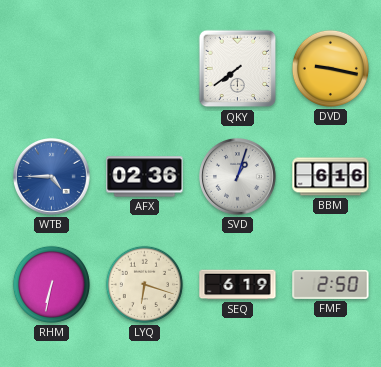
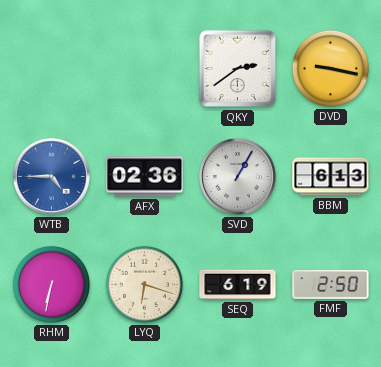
QKY: 7:39 -> 2:39 (238, 69)
SVD: 1:03 -> 1:05 (238, 177)
BBM: 6:16 -> 6:13 (331, 177)
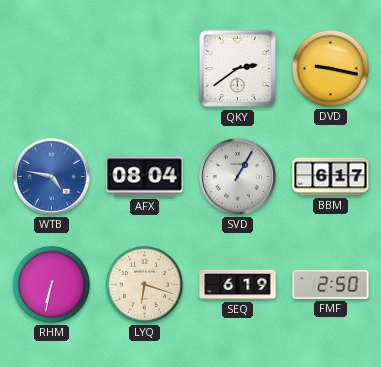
WTB: 4:45 -> 4:47 (52, 177)
AFX: 02:36 -> 08:04 (145, 177)
BBM: 6:13 -> 6:17 (331, 177)
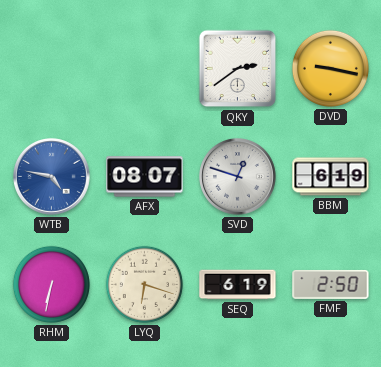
AFX: 08:04 -> 08:07 (145, 177)
SVD: 1:05 -> 12:48 (238, 177)
BBM: 6:17 -> 6:19 (331, 177)
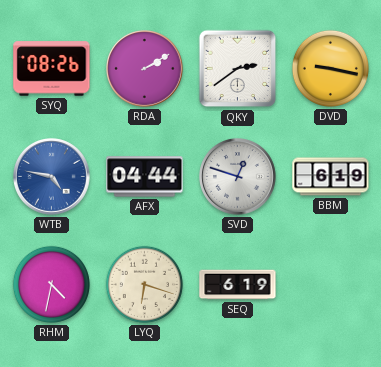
SYQ: none -> 08:26 (52, 69)
RDA: none -> 2:10 (145, 69)
AFX: 08:07 -> 04:44 (145, 177)
RHM: 6:32 -> 4:32 (51, 284)
FMF: 2:50 -> none (331, 284)
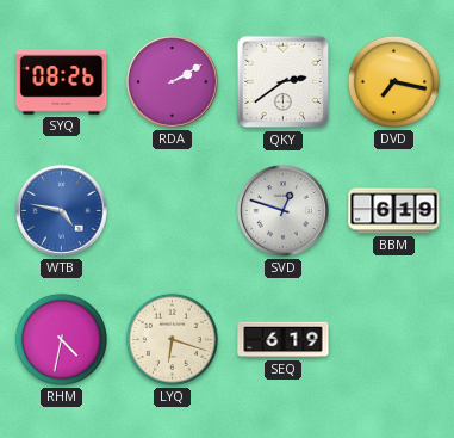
DVD: 9:17 -> 7:17 (393, 81)
AFX: 04:44 -> none (145, 177)
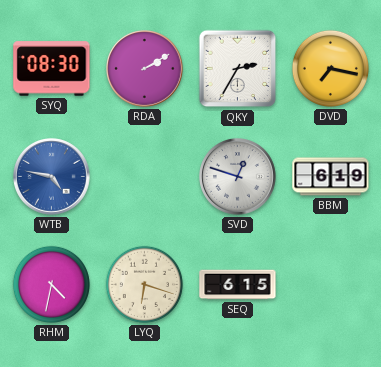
SYQ: 08:26 -> 08:30 (52, 69)
QKY: 2:39 -> 2:35 (238, 69)
SEQ: 6:19 -> 6:15 (238, 285)
